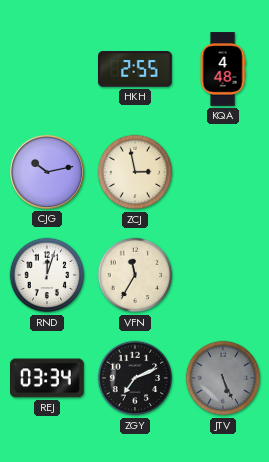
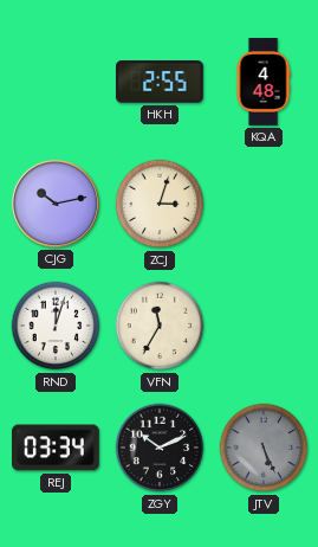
ZCJ: 2:58 -> 3:03 (160, 204)
ZGY: 7:11 -> 10:11 (160, 448)
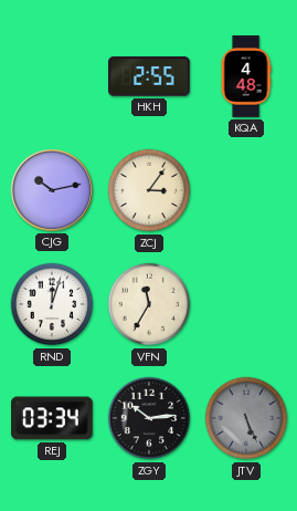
ZCJ: 3:03 -> 3:06 (149, 190)
ZGY: 10:11 -> 10:14 (149, 418)
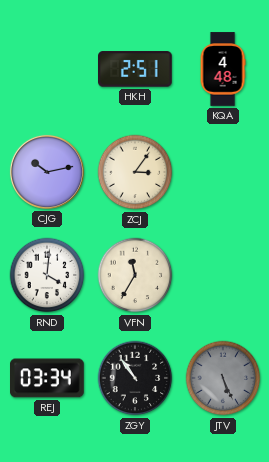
HKH: 2:55 -> 2:51 (136, 69)
RND: 12:03 -> 4:01 (47, 275)
ZGY: 10:14 -> 10:54 (135, 378)
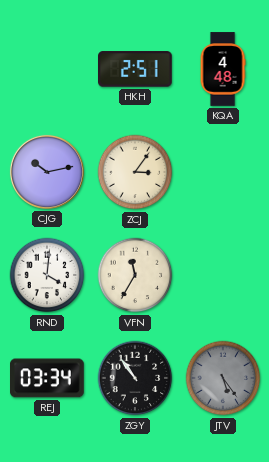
JTV: 5:26 -> 5:24 (223, 378)
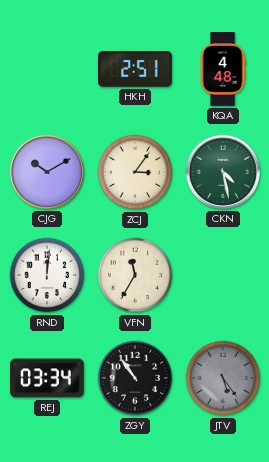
CJG: 10:13 -> 10:10 (47, 172)
CKN: none -> 4:28 (223, 172)
RND: 4:01 -> 12:01 (47, 275)
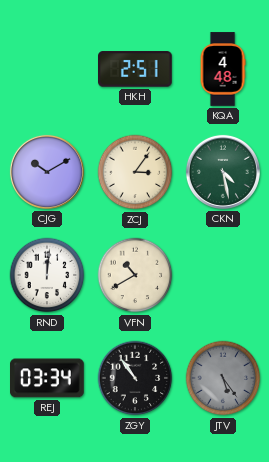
VFN: 11:35 -> 10:40 (135, 275)
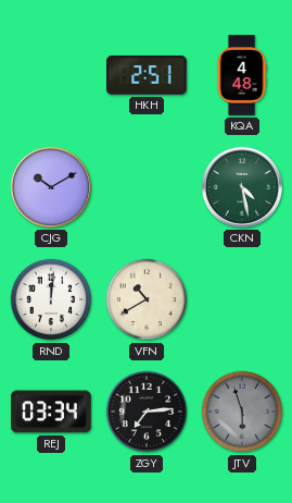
ZCJ: 3:06 -> none (135, 172)
ZGY: 10:54 -> 7:14 (147, 412)
JTV: 5:24 -> 5:57 (242, 412)
